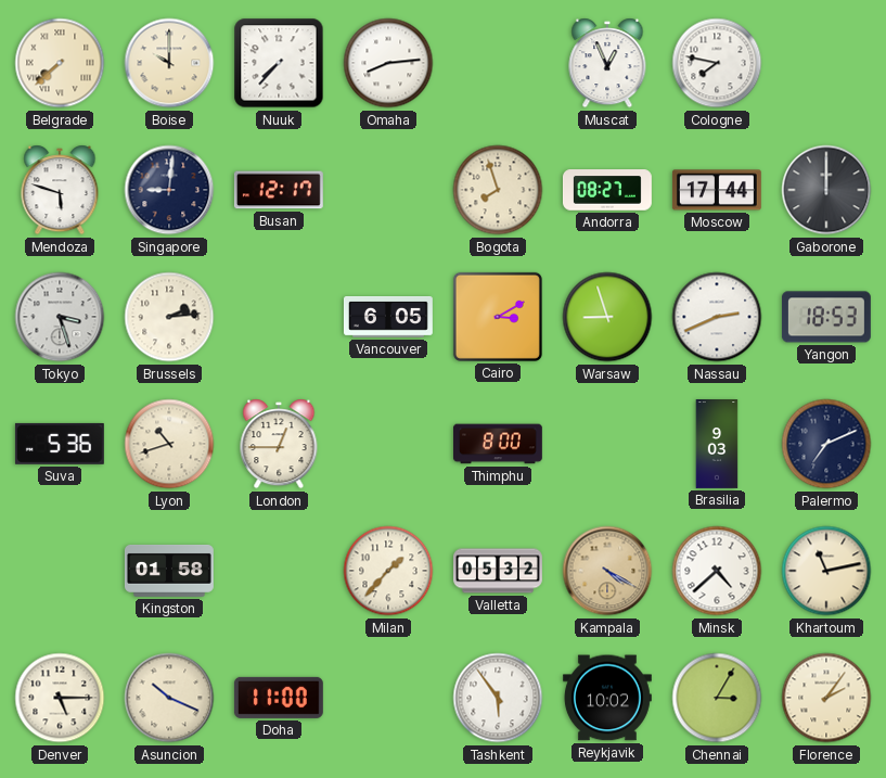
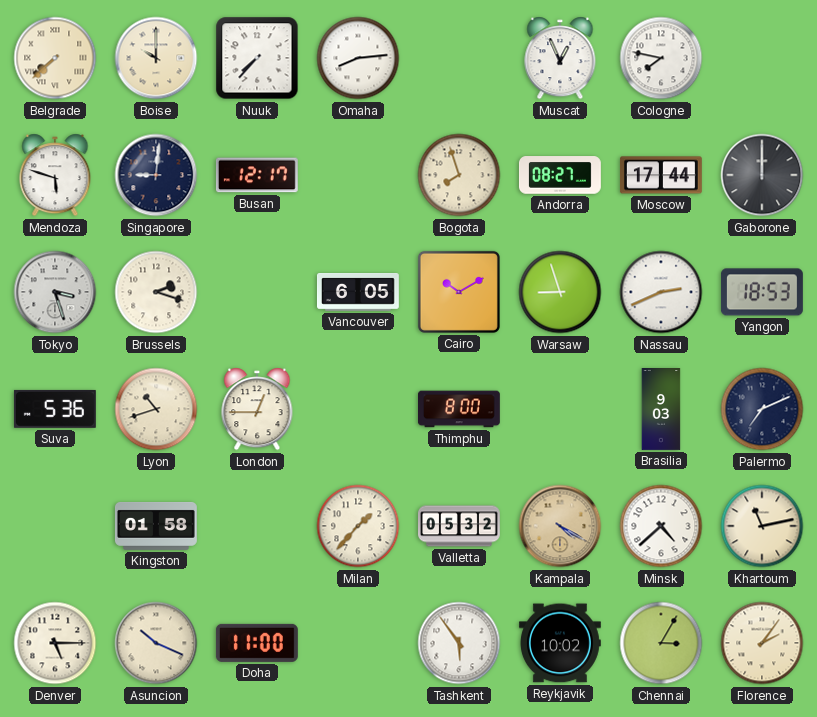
Brussels: 2:14 -> 2:18 (156, 292)
Cairo: 3:10 -> 10:10 (459, 292)
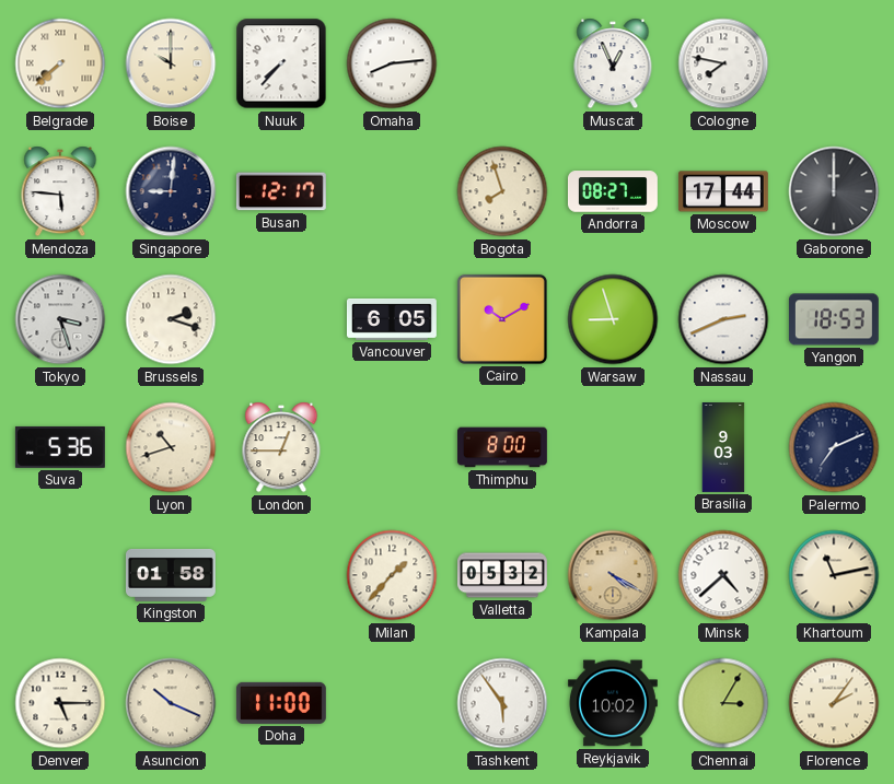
Mendoza: 5:48 -> 5:46 (60, 191)
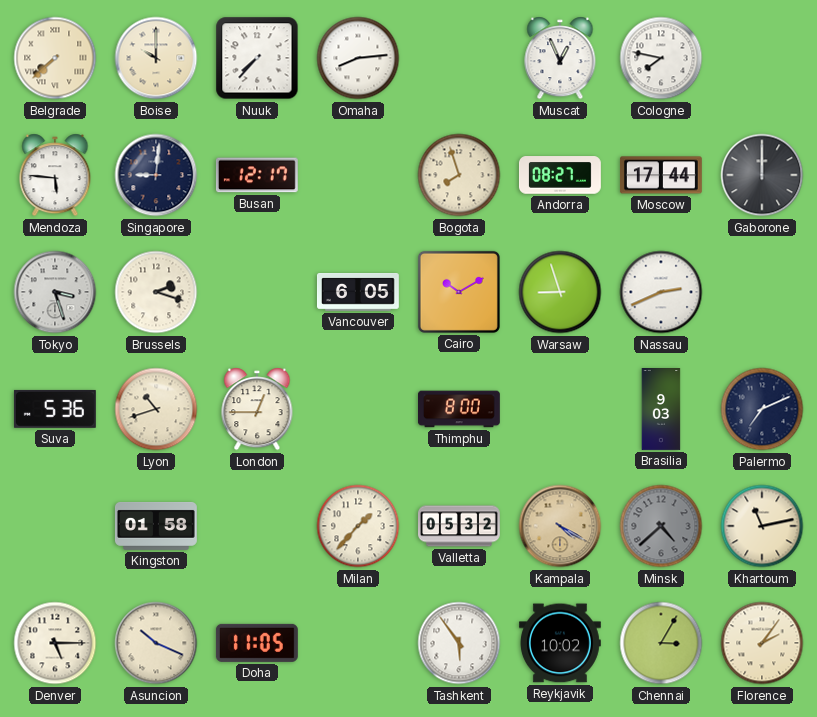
Yangon: 18:53 -> none (834, 319)
Minsk dial: white -> grey (661, 526)
Doha: 11:00 -> 11:05 (257, 643)
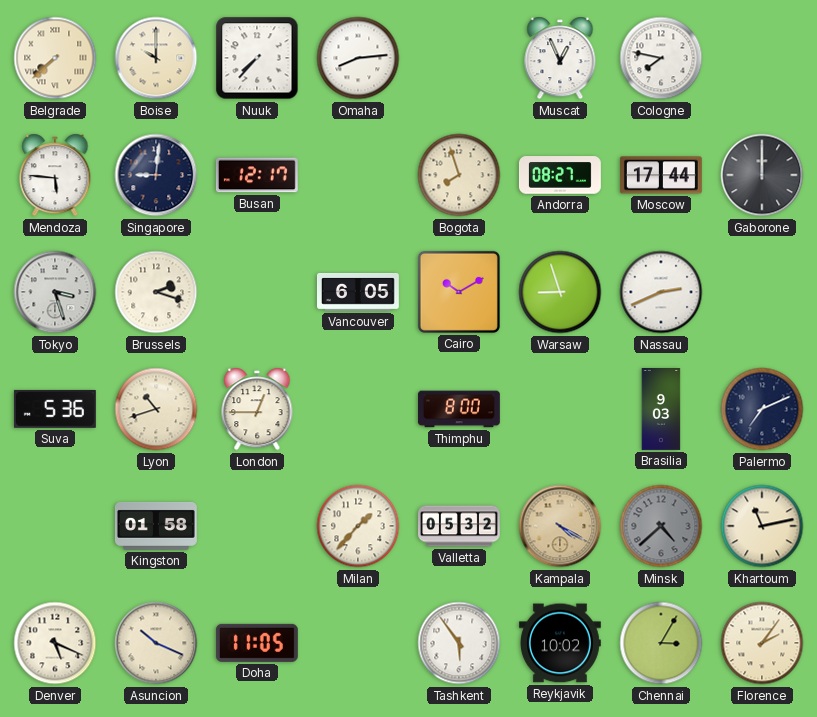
Denver: 5:15 -> 5:19 (55, 643)
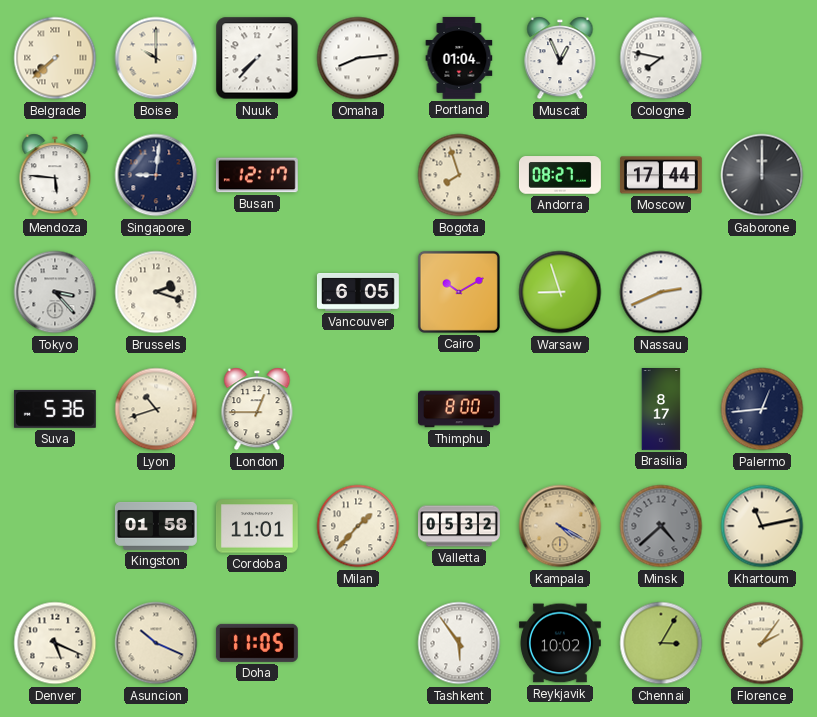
Portland: none -> 01:04 (459, 58)
Tokyo: 3:27 -> 3:23 (55, 292)
Brasilia: 9:03 -> 8:17 (661, 410)
Palermo: 7:11 -> 12:44 (762, 409)
Cordoba: none -> 11:01 (257, 526)
